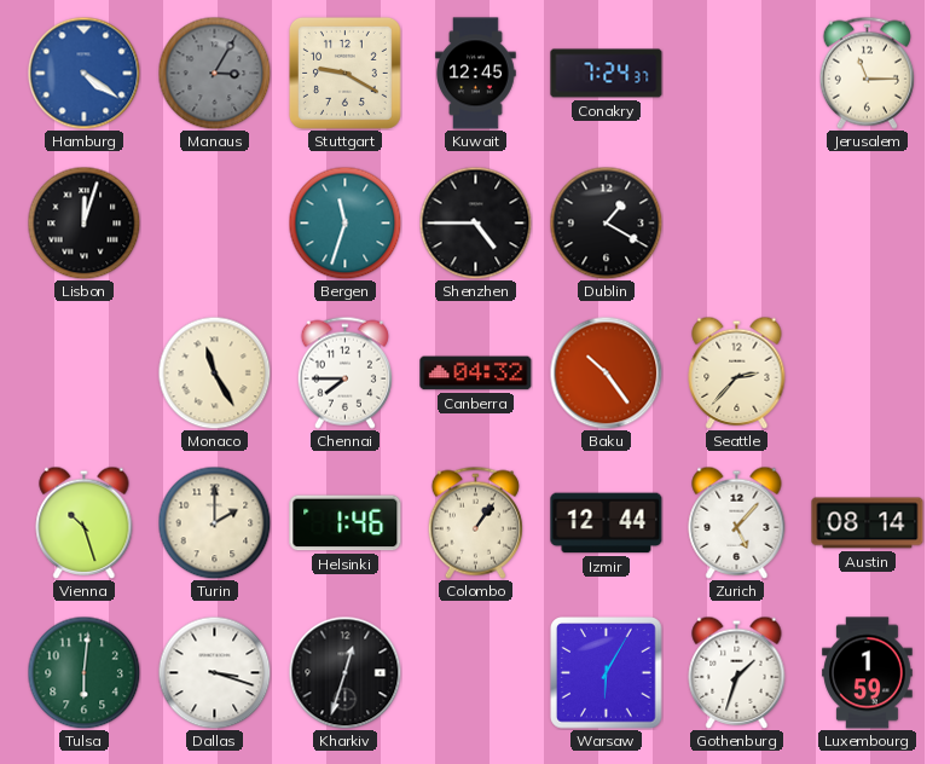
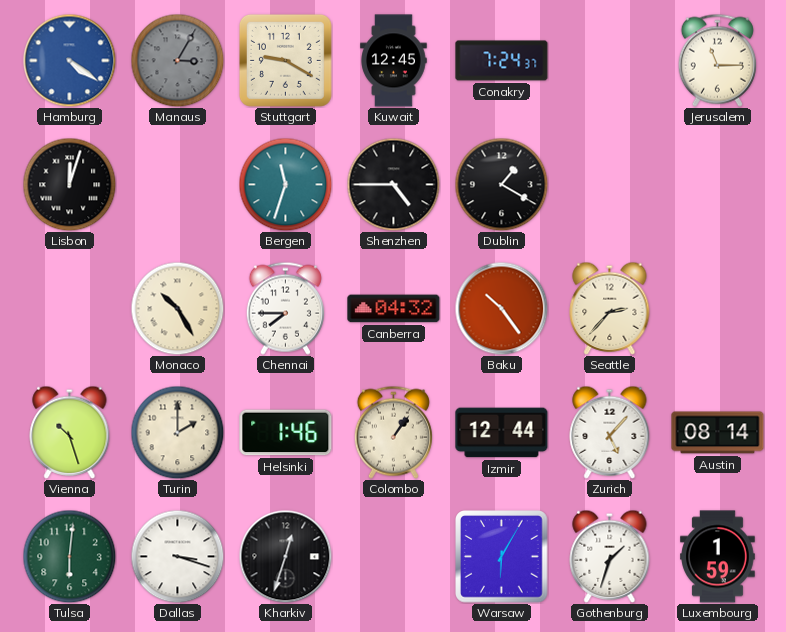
Monaco: 11:25 -> 10:25 (177, 308)
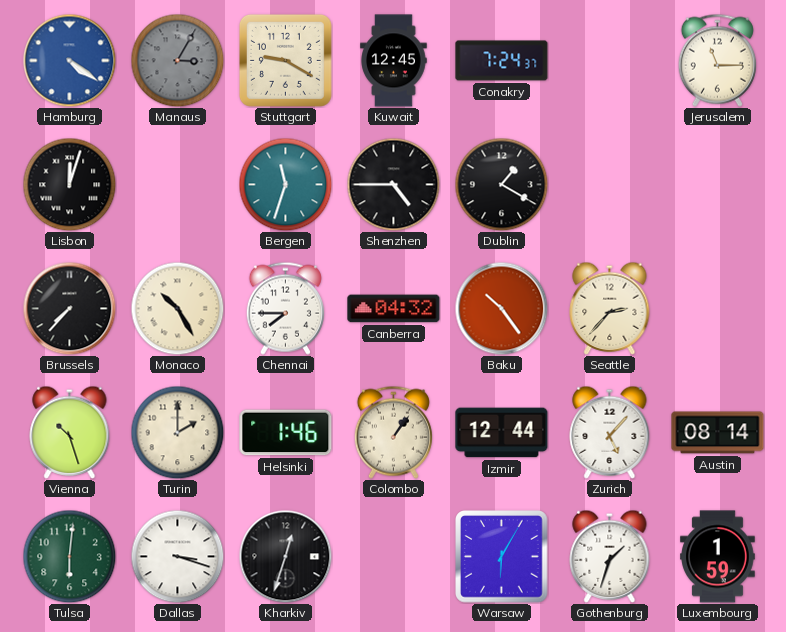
Brussels: none -> 7:37 (69, 308)
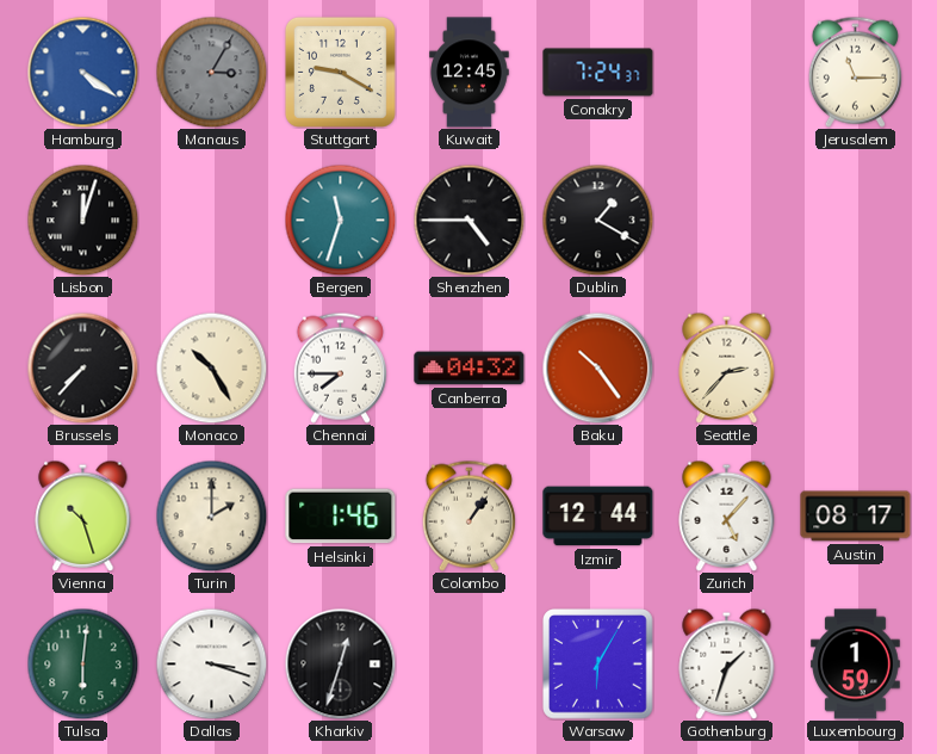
Austin: 08:14 -> 08:17 (856, 517)
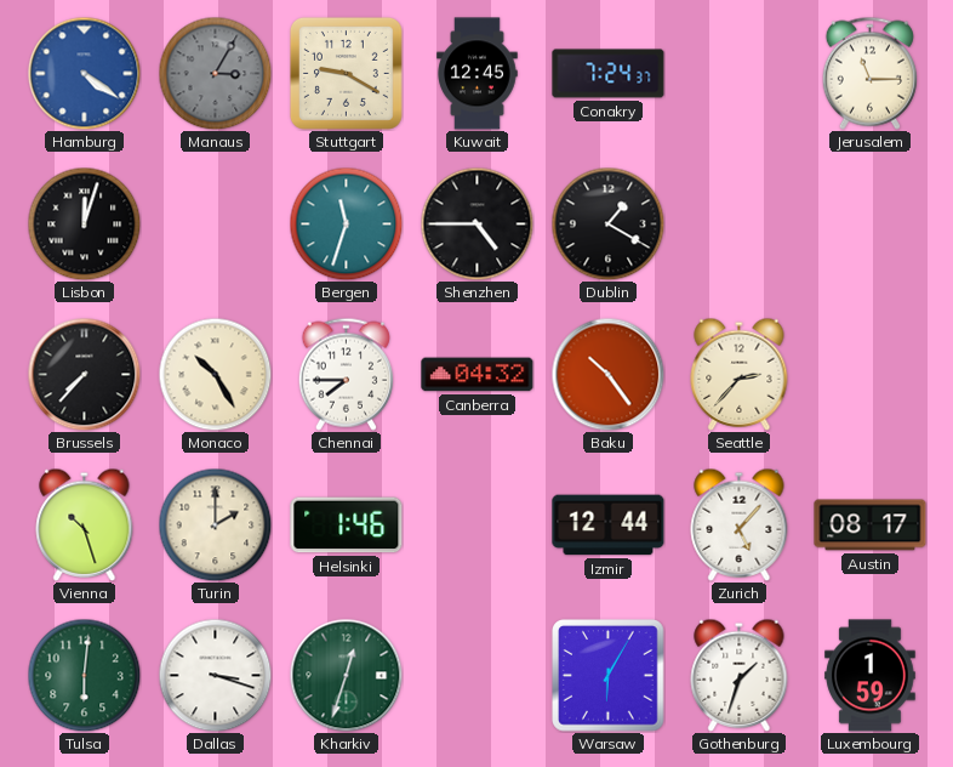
Colombo: 1:06 -> none (468, 515)
Kharkiv dial: black -> green (346, 675)
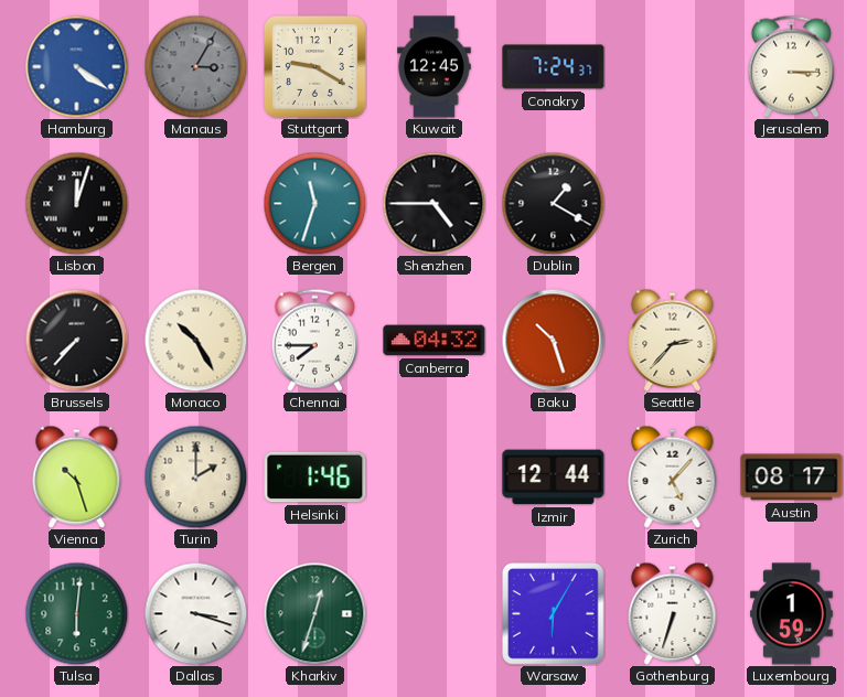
Jerusalem: 11:15 -> 3:15 (791, 66)
Baku: 10:24 -> 10:27 (553, 340)
Gothenburg: 1:33 -> 6:33 (673, 613)
